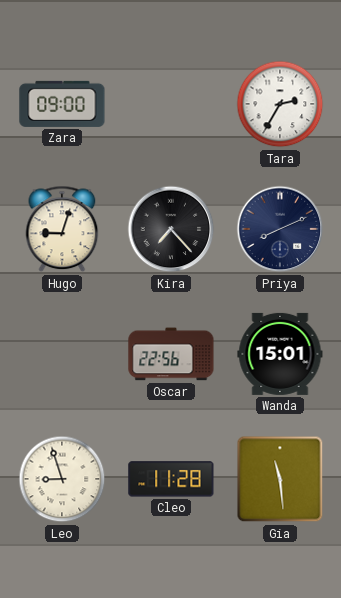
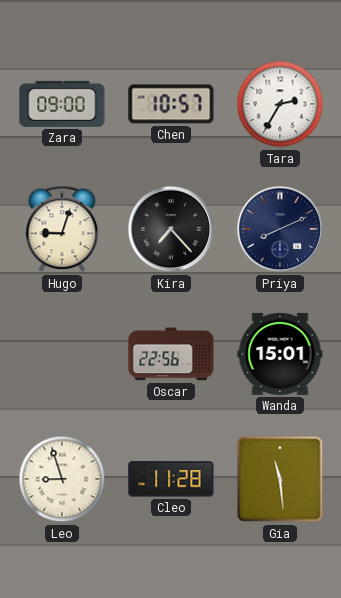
Chen: none -> 10:57 (171, 104)
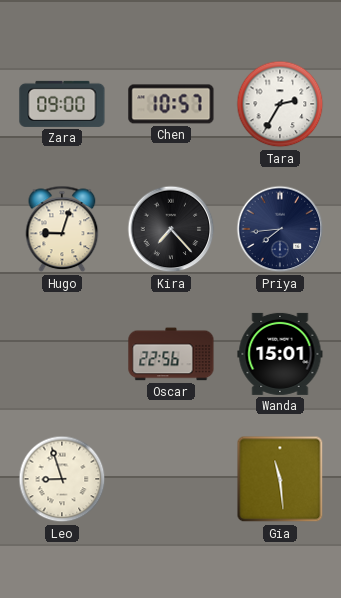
Priya: 8:11 -> 7:44 (280, 229)
Cleo: 11:28 -> none (171, 479)
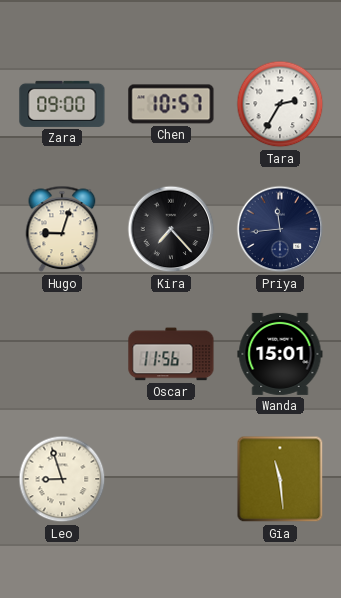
Priya: 7:44 -> 11:44 (280, 229)
Oscar: 22:56 -> 11:56 (171, 354)
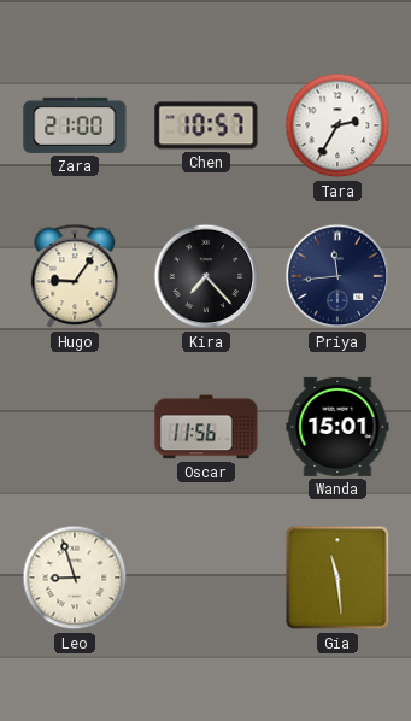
Zara: 09:00 -> 21:00 (75, 125)
Hugo: 9:03 -> 9:06 (75, 276)
